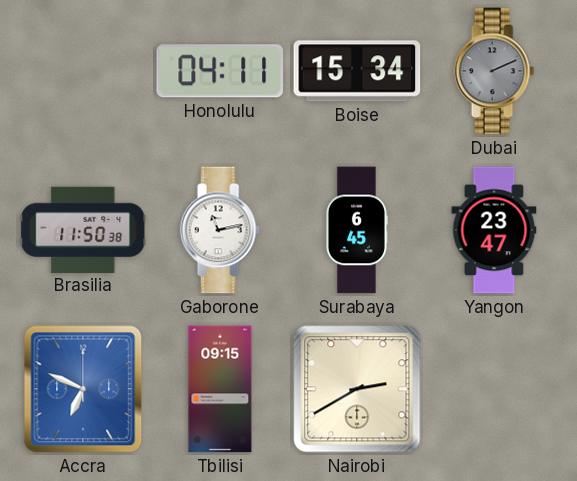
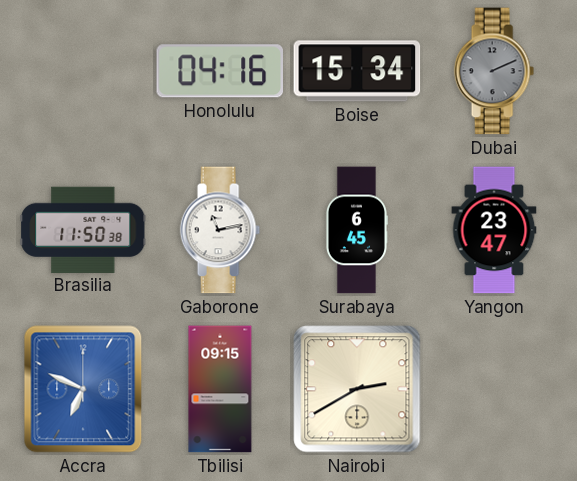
Honolulu: 04:11 -> 04:16 (219, 71)
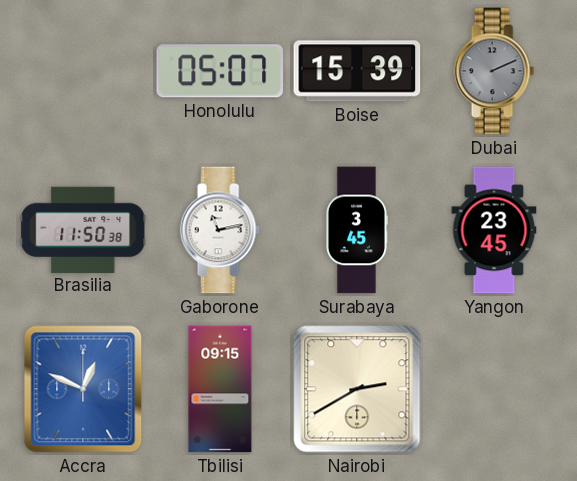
Honolulu: 04:16 -> 05:07 (219, 71)
Boise: 15:34 -> 15:39 (357, 71)
Surabaya: 6:45 -> 3:45 (356, 230)
Yangon: 23:47 -> 23:45 (494, 230)
Accra: 6:49 -> 12:49 (83, 389)
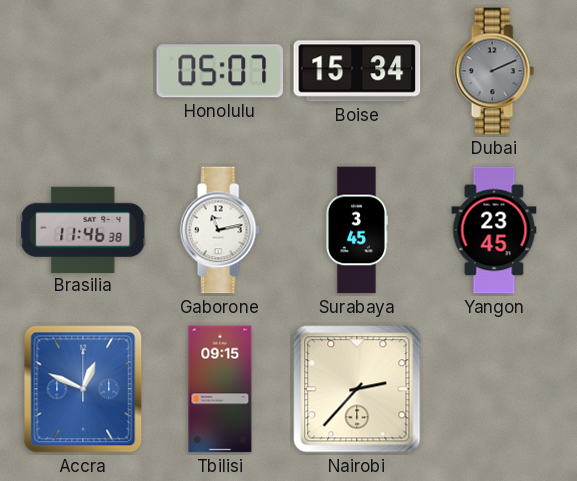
Boise: 15:39 -> 15:34 (357, 71)
Brasilia: 11:50 -> 11:46 (83, 229)
Nairobi: 2:40 -> 2:37 (357, 389)
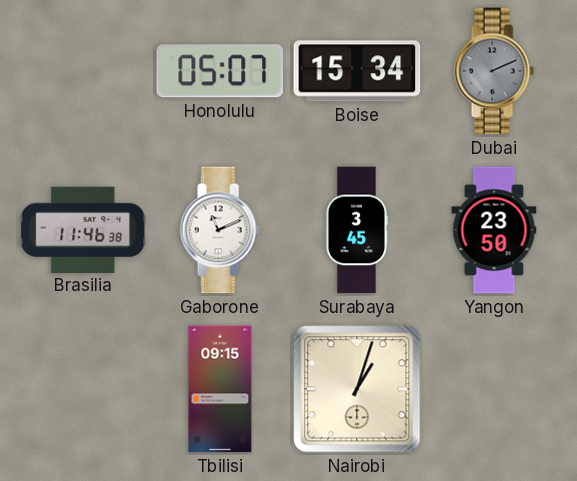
Gaborone: 11:13 -> 11:11 (220, 230)
Yangon: 23:45 -> 23:50 (494, 230)
Accra: 12:49 -> none (83, 389)
Nairobi: 2:37 -> 1:03 (357, 389)
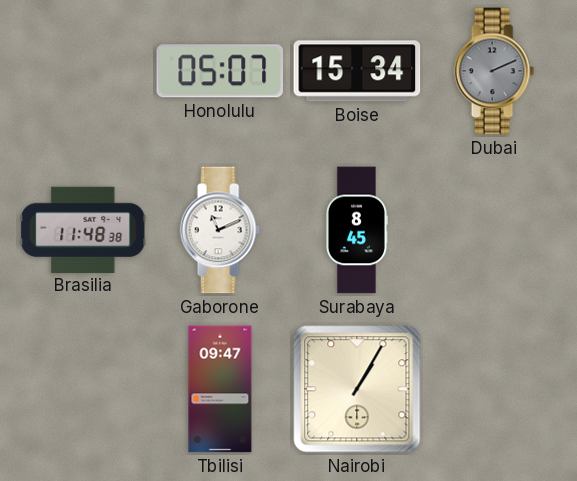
Brasilia: 11:46 -> 11:48 (83, 229)
Surabaya: 3:45 -> 8:45 (356, 230)
Yangon: 23:50 -> none (494, 230)
Tbilisi: 09:15 -> 09:47 (220, 389)
Nairobi: 1:03 -> 1:05 (357, 389)
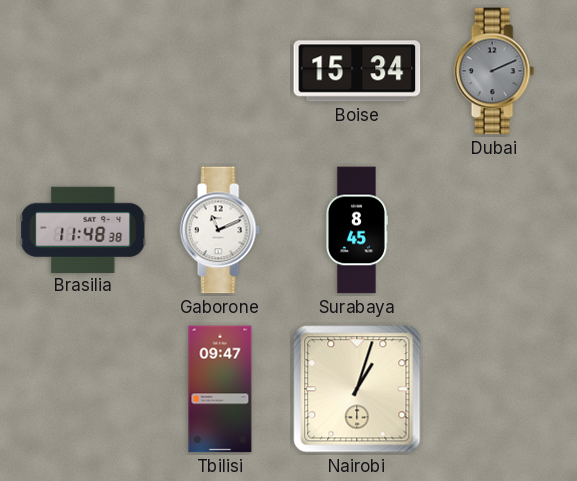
Honolulu: 05:07 -> none (219, 71)
Nairobi: 1:05 -> 1:03 (357, 389)
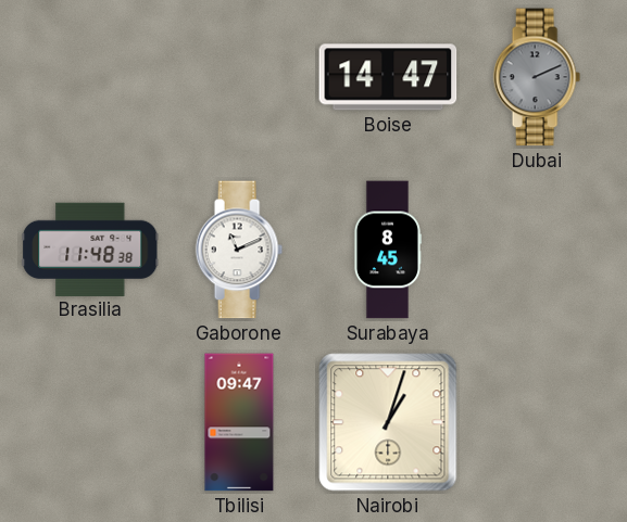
Boise: 15:34 -> 14:47 (388, 77)
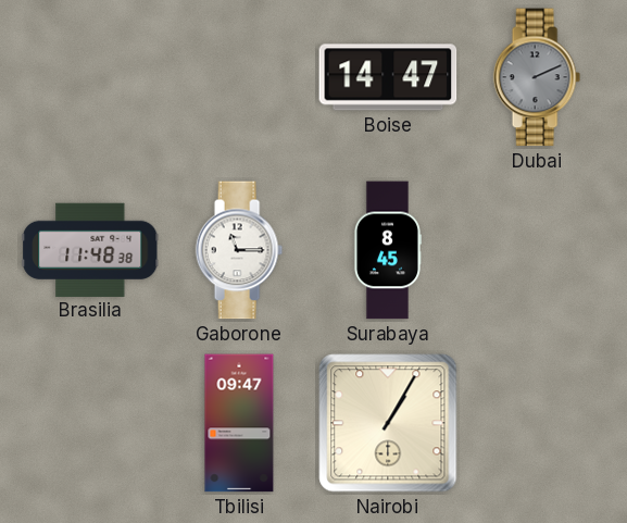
Gaborone: 11:11 -> 11:15 (239, 250)
Nairobi: 1:03 -> 1:05 (388, 423)
